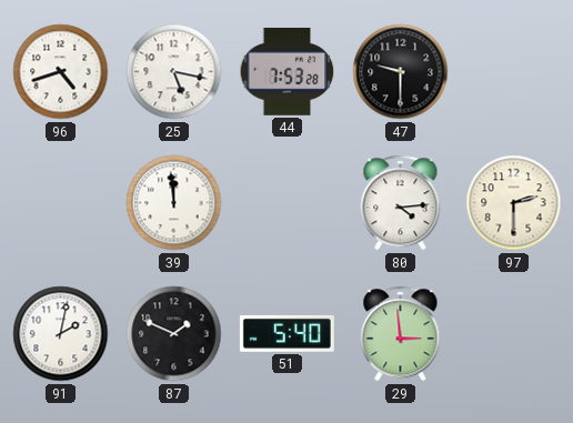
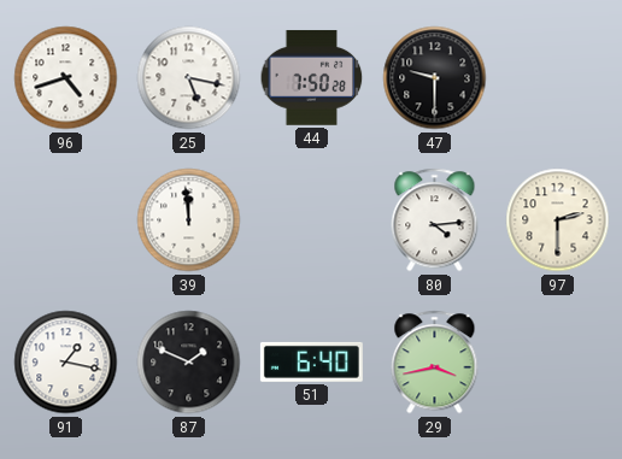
44: 7:53 -> 7:50 (312, 77)
91: 2:02 -> 1:17 (66, 363)
51: 5:40 -> 6:40 (311, 361)
29: 2:59 -> 3:43 (435, 363)
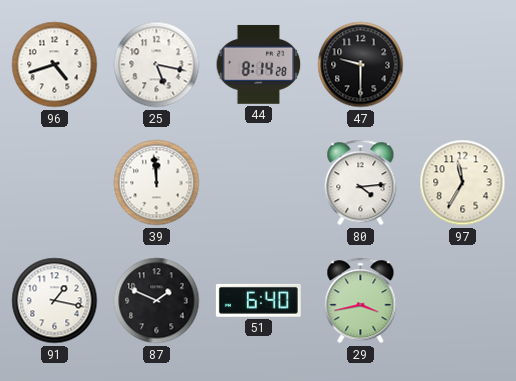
44: 7:50 -> 8:14 (259, 64)
97: 2:30 -> 11:35 (463, 183)
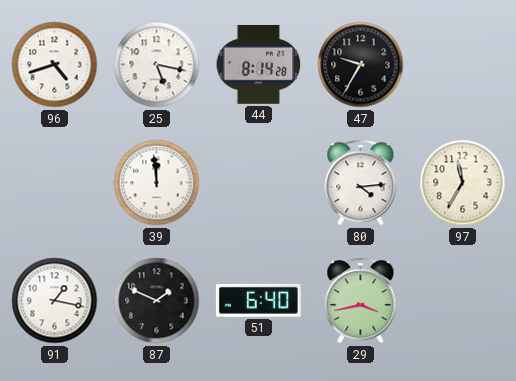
47: 9:30 -> 9:35 (361, 65)
